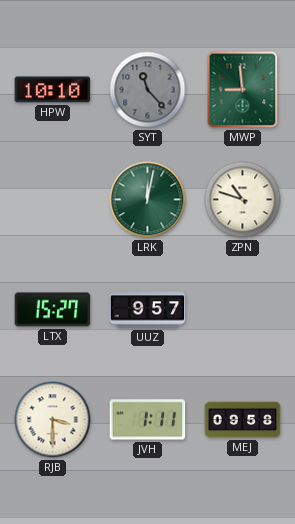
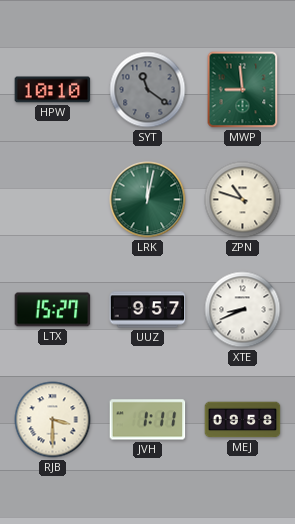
SYT: 11:23 -> 11:21 (148, 90)
XTE: none -> 8:41 (243, 310)
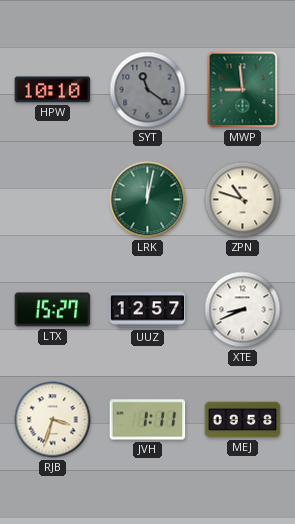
UUZ: 9:57 -> 12:57 (148, 310)
RJB: 3:30 -> 3:33 (53, 420)
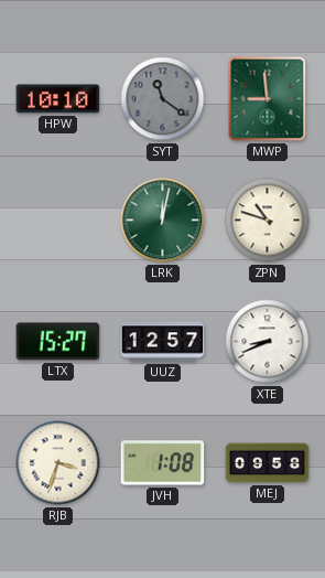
JVH: 1:11 -> 1:08 (163, 463)
